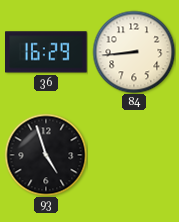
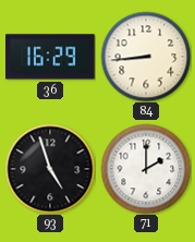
71: none -> 2:00 (146, 169)
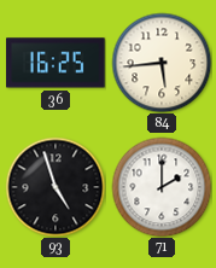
36: 16:29 -> 16:25 (57, 63)
84: 8:44 -> 5:44 (162, 63)
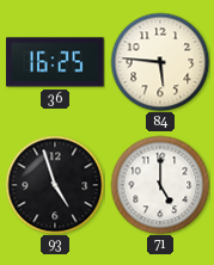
84: 5:44 -> 5:46 (160, 62)
71: 2:00 -> 5:00 (160, 185)
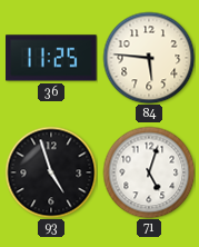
36: 16:25 -> 11:25 (52, 58)
71: 5:00 -> 5:03 (149, 172)
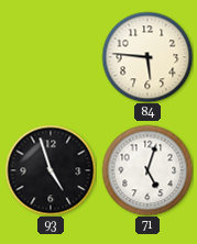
36: 11:25 -> none (52, 58)
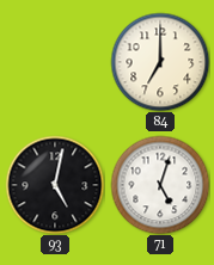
84: 5:46 -> 7:00 (160, 62)
93: 4:57 -> 5:02 (55, 185)
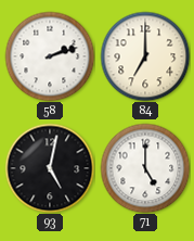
58: none -> 2:12 (50, 56)
71: 5:03 -> 5:00 (145, 168)
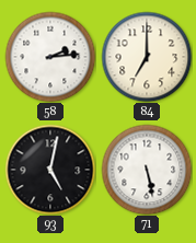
58: 2:12 -> 2:14 (50, 57)
71: 5:00 -> 5:28 (147, 170)
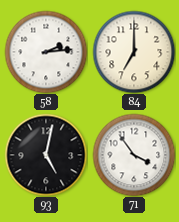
71: 5:28 -> 3:54 (134, 155)
